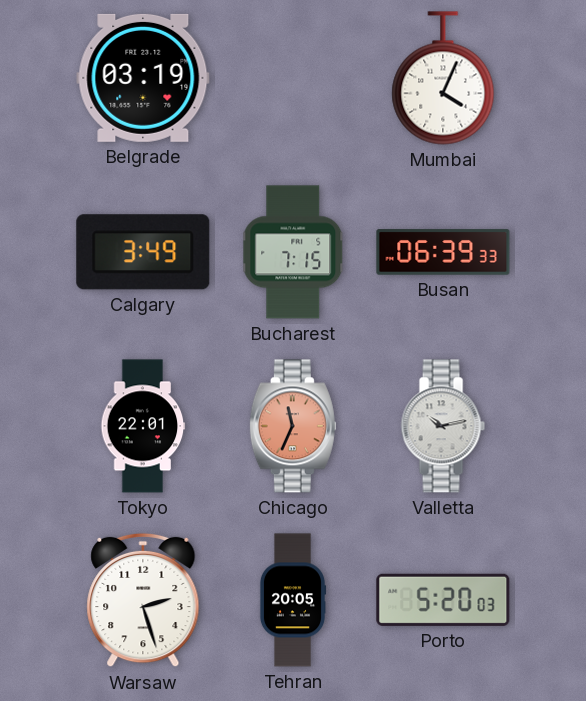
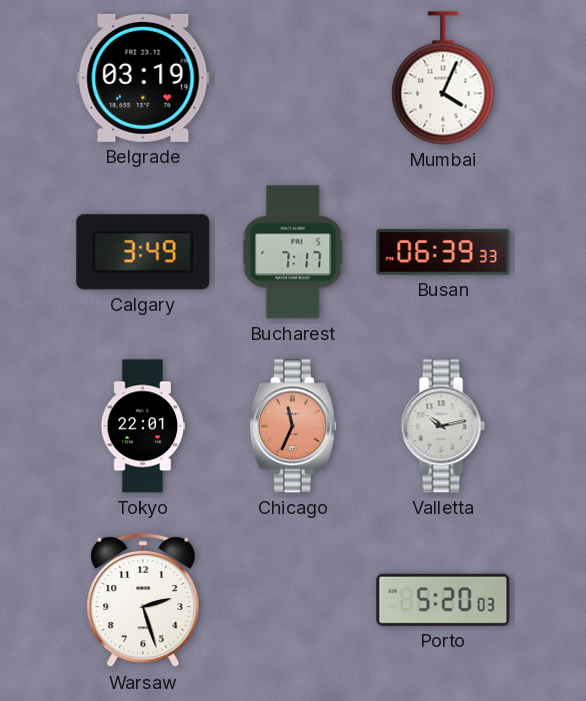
Bucharest: 7:15 -> 7:17 (293, 252)
Tehran: 20:05 -> none (293, 600)
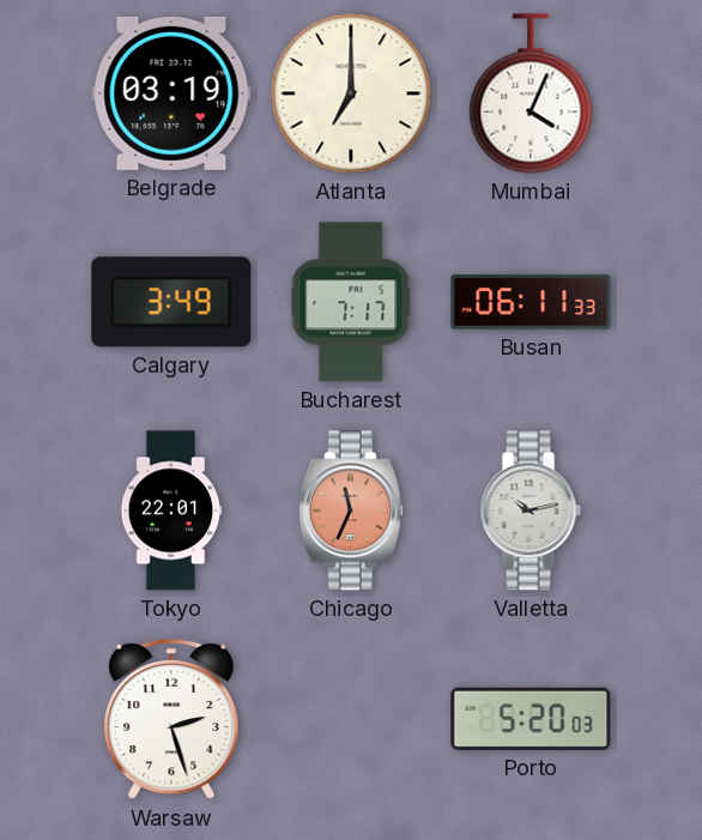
Atlanta: none -> 7:00 (351, 93)
Busan: 06:39 -> 06:11 (531, 302)
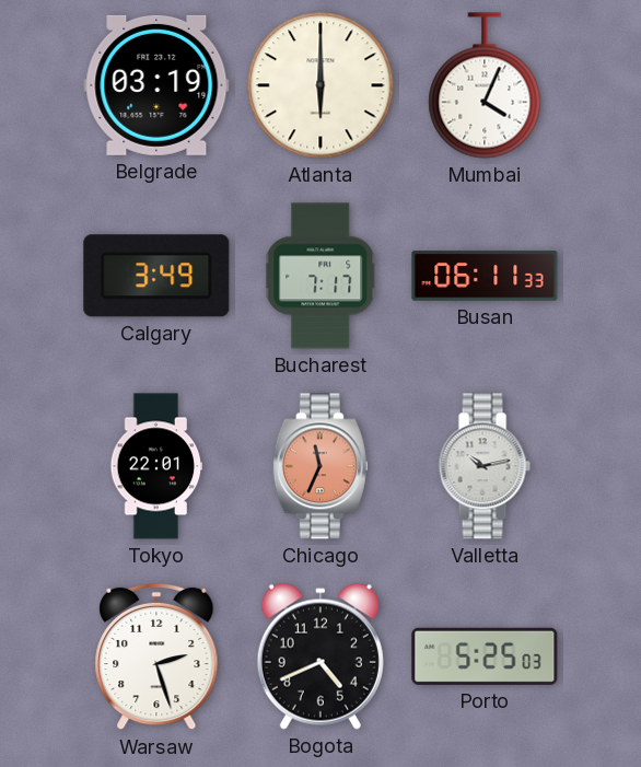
Atlanta: 7:00 -> 6:00 (320, 85)
Bogota: none -> 4:41 (320, 656)
Porto: 5:20 -> 5:25 (485, 656)
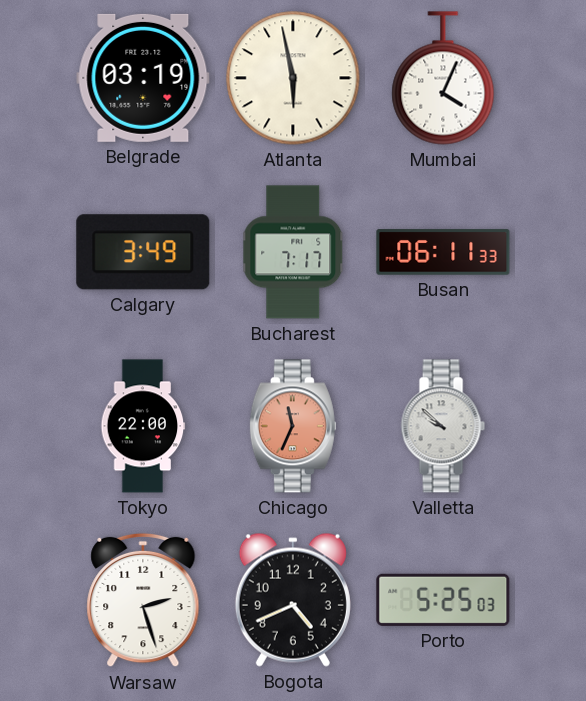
Atlanta: 6:00 -> 5:58 (293, 78)
Tokyo: 22:01 -> 22:00 (143, 426)
Valletta: 10:13 -> 9:52 (443, 426)
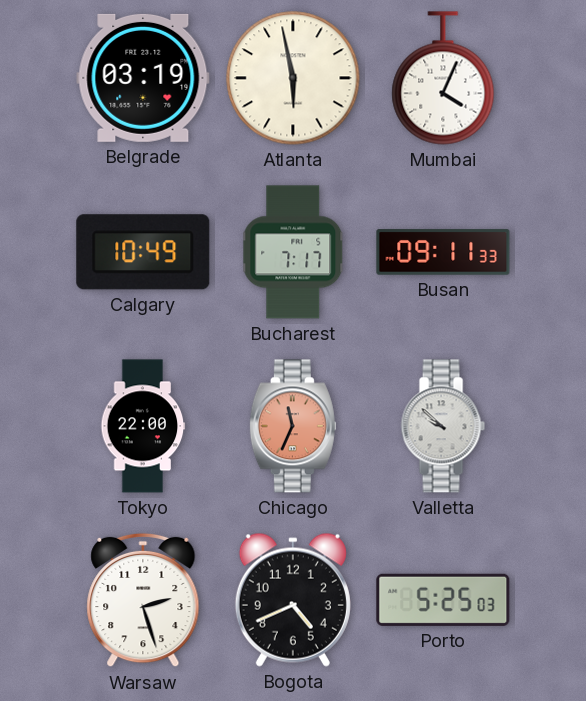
Calgary: 3:49 -> 10:49 (143, 252)
Busan: 06:11 -> 09:11 (443, 252)
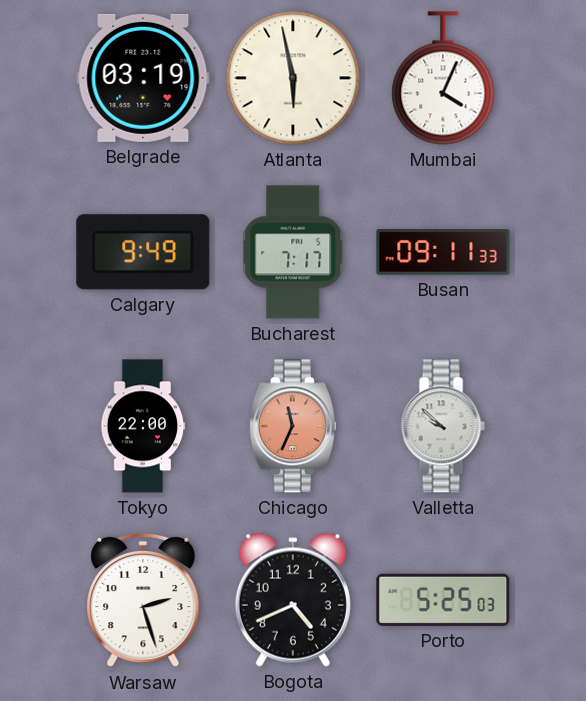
Calgary: 10:49 -> 9:49 (143, 252)
